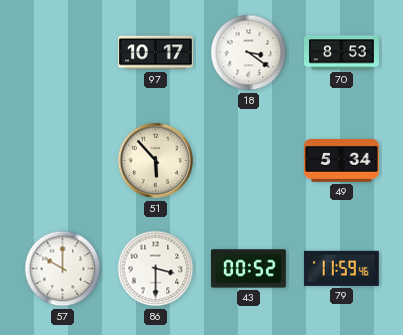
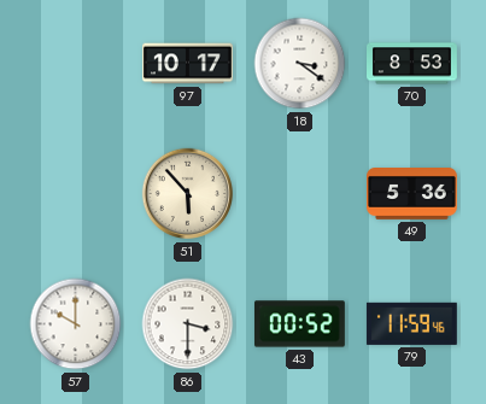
49: 5:34 -> 5:36 (412, 194)
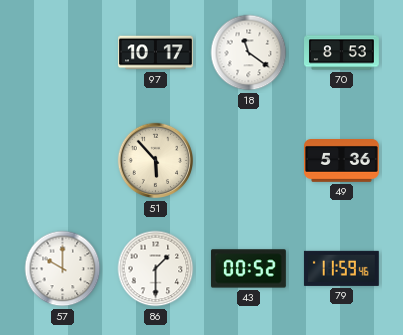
18: 3:21 -> 11:21 (249, 53)
86: 3:30 -> 1:30 (156, 269)
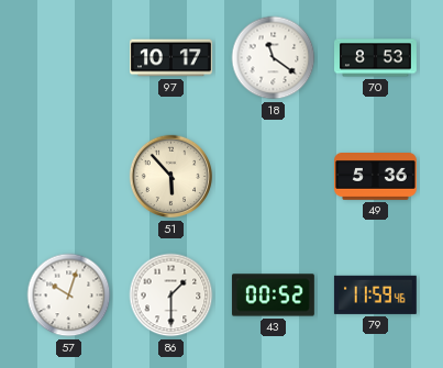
57: 10:00 -> 10:03 (69, 295)
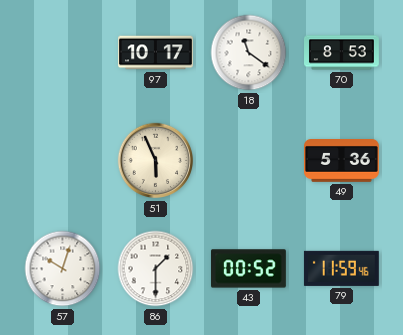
51: 5:53 -> 5:56 (156, 161)
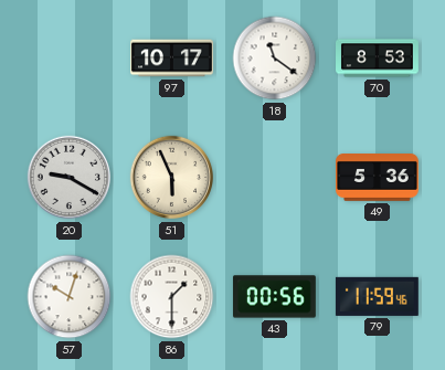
20: none -> 9:20 (70, 178)
43: 00:52 -> 00:56 (274, 297)
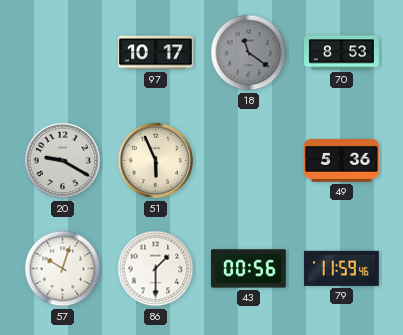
18 dial: white -> grey (249, 53)
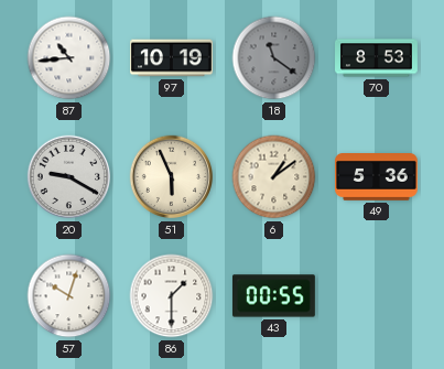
87: none -> 10:44 (69, 58)
97: 10:17 -> 10:19 (172, 58)
6: none -> 1:09 (274, 177)
43: 00:56 -> 00:55 (273, 296)
79: 11:59 -> none (341, 268)
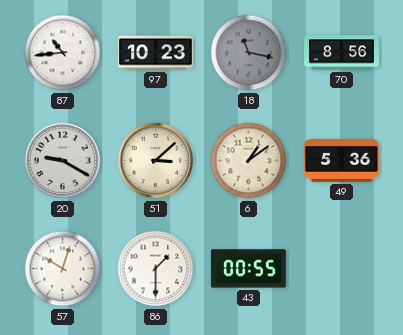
97: 10:19 -> 10:23 (156, 53)
18: 11:21 -> 11:17 (249, 53)
70: 8:53 -> 8:56 (342, 53)
51: 5:56 -> 3:08 (156, 161)
